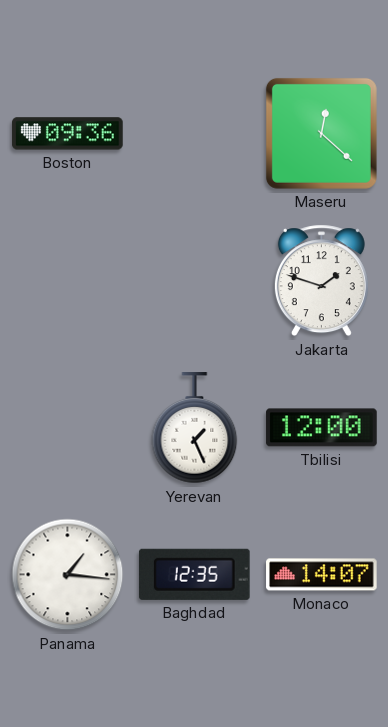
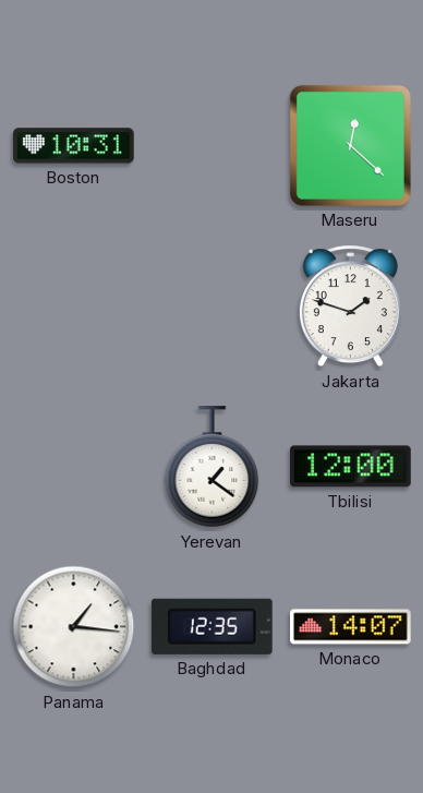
Boston: 09:36 -> 10:31 (74, 146)
Yerevan: 1:26 -> 1:21 (213, 467)
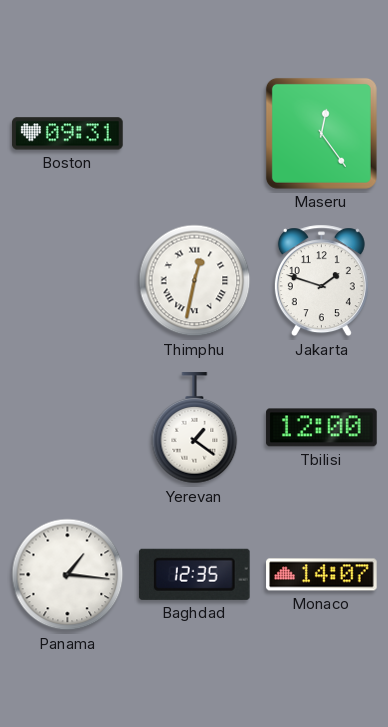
Boston: 10:31 -> 09:31 (68, 134)
Maseru: 12:22 -> 12:24 (321, 133)
Thimphu: none -> 12:32 (195, 281)
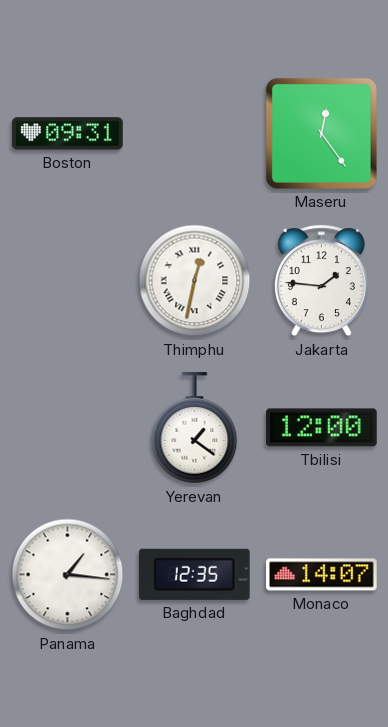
Jakarta: 1:48 -> 1:46 (321, 281)
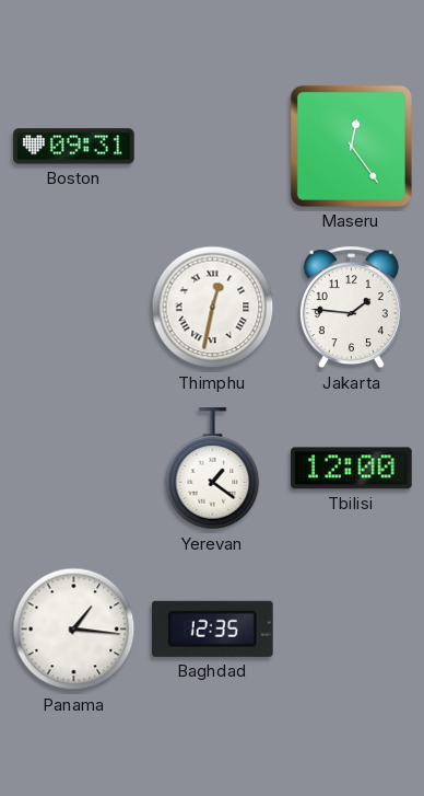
Monaco: 14:07 -> none (322, 575)
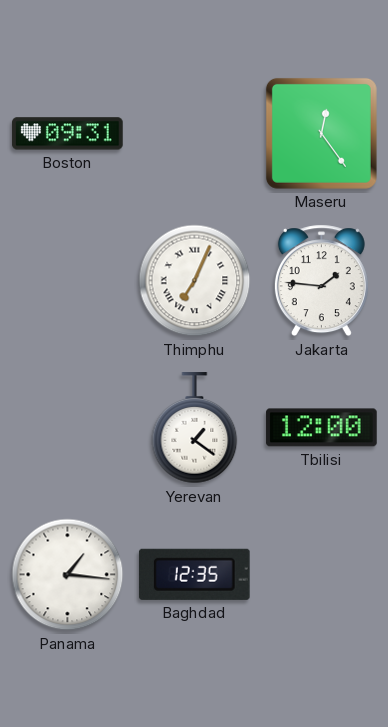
Thimphu: 12:32 -> 7:04 (195, 281)
